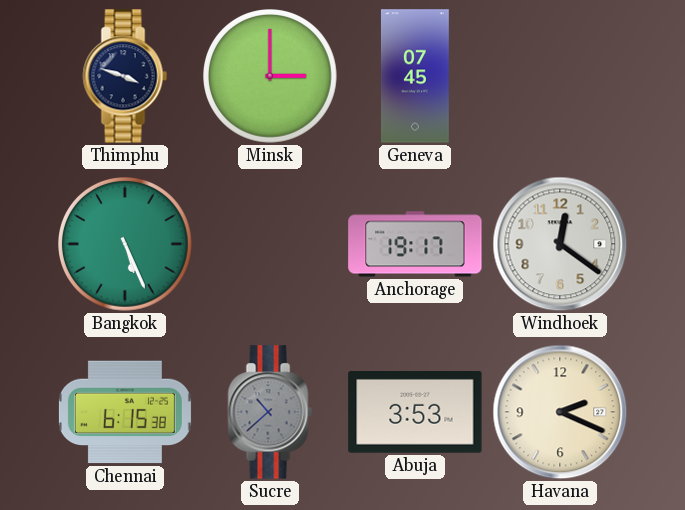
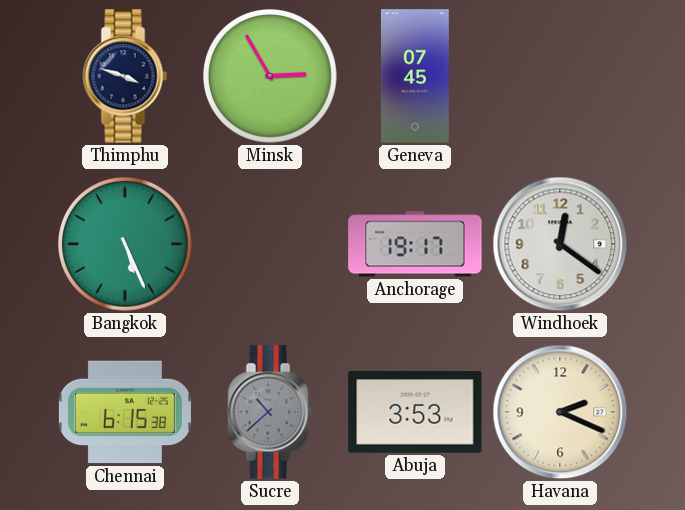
Minsk: 3:00 -> 2:55 (271, 77)
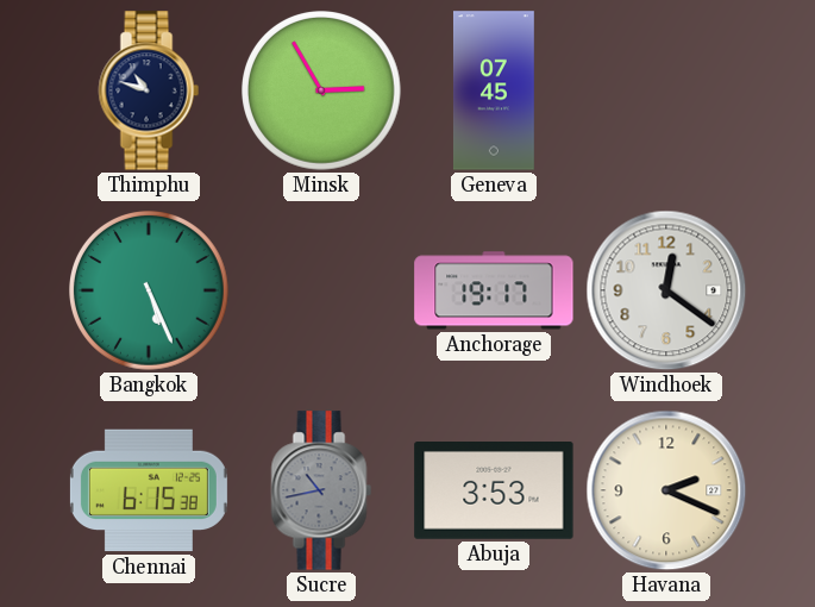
Thimphu: 3:48 -> 10:48 (149, 90)
Sucre: 10:38 -> 10:43 (321, 490)
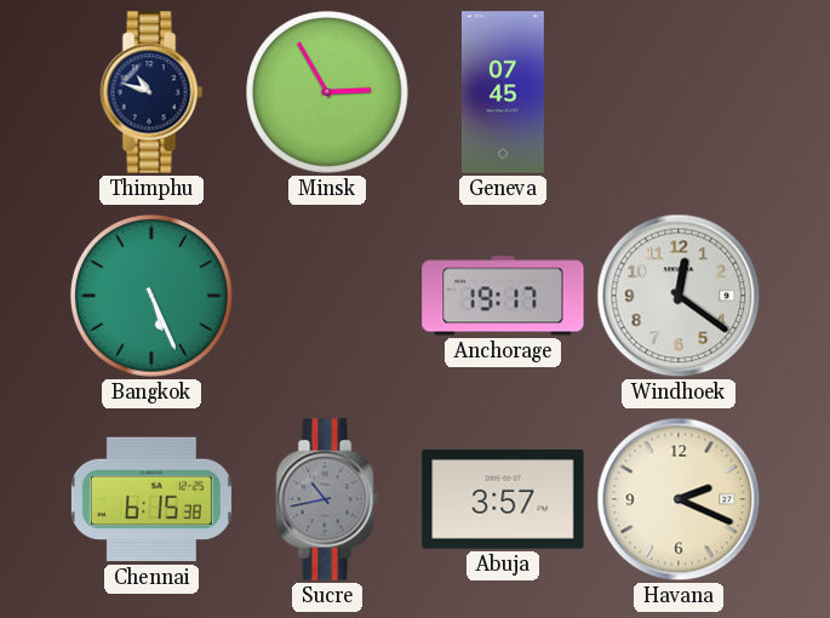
Abuja: 3:53 -> 3:57 (503, 500)
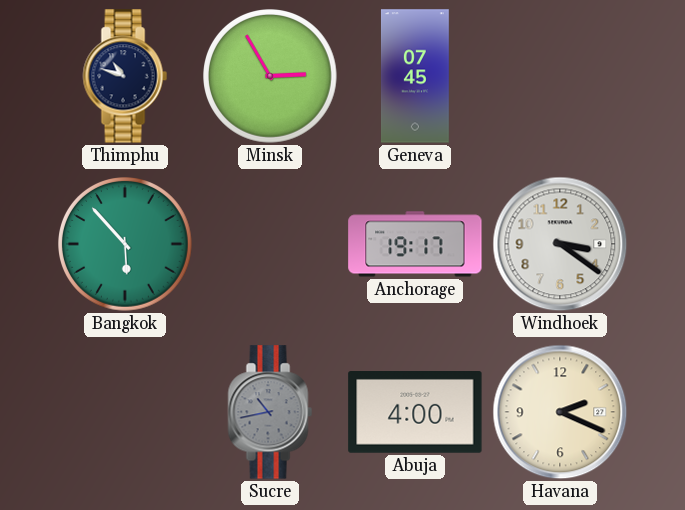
Bangkok: 5:26 -> 5:53 (126, 245)
Windhoek: 12:21 -> 3:21 (560, 244)
Chennai: 6:15 -> none (151, 499)
Abuja: 3:57 -> 4:00 (415, 413)
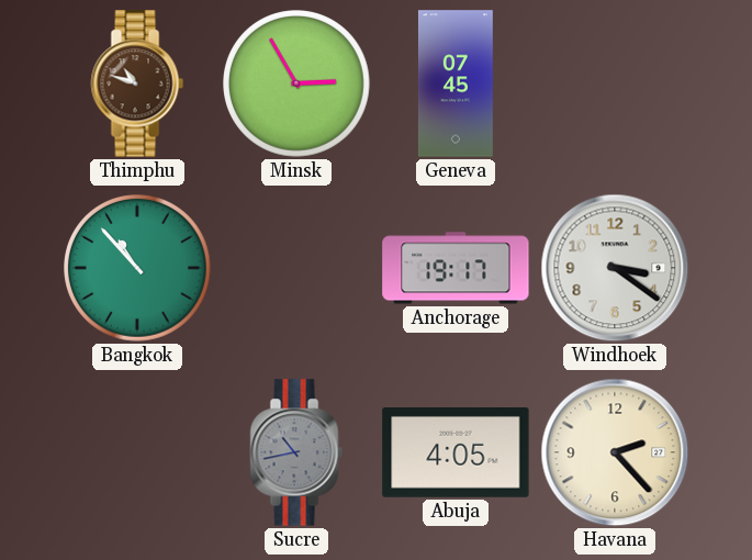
Thimphu dial: navy -> brown (137, 83)
Bangkok: 5:53 -> 10:53 (138, 269)
Abuja: 4:00 -> 4:05 (456, 453)
Havana: 2:19 -> 2:23 (615, 452)
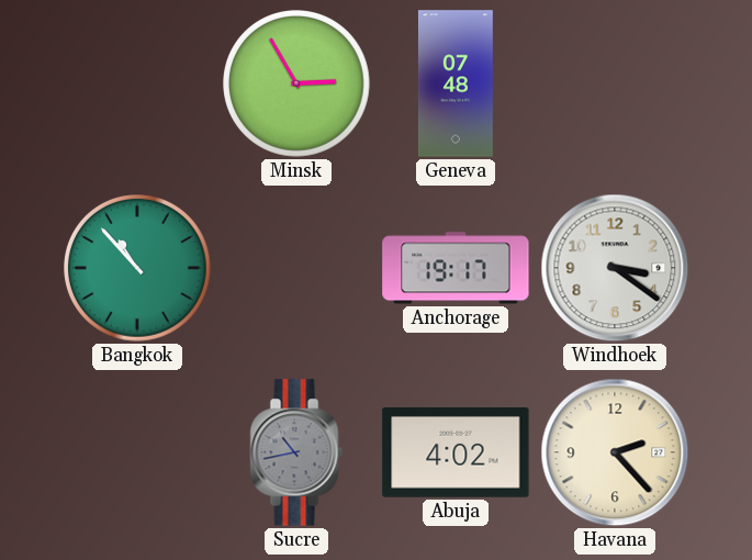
Thimphu: 10:48 -> none (137, 83)
Geneva: 07:45 -> 07:48 (456, 83)
Abuja: 4:05 -> 4:02 (456, 453)
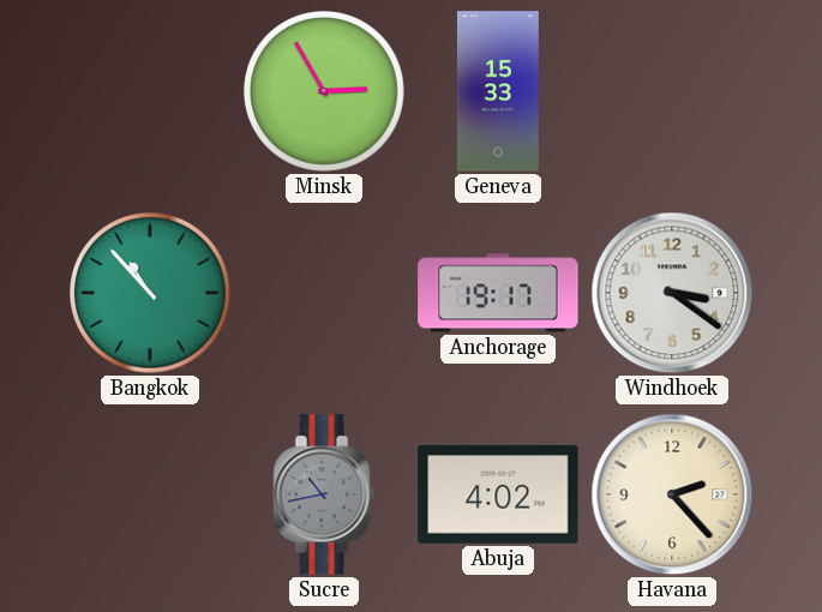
Geneva: 07:48 -> 15:33 (498, 91)
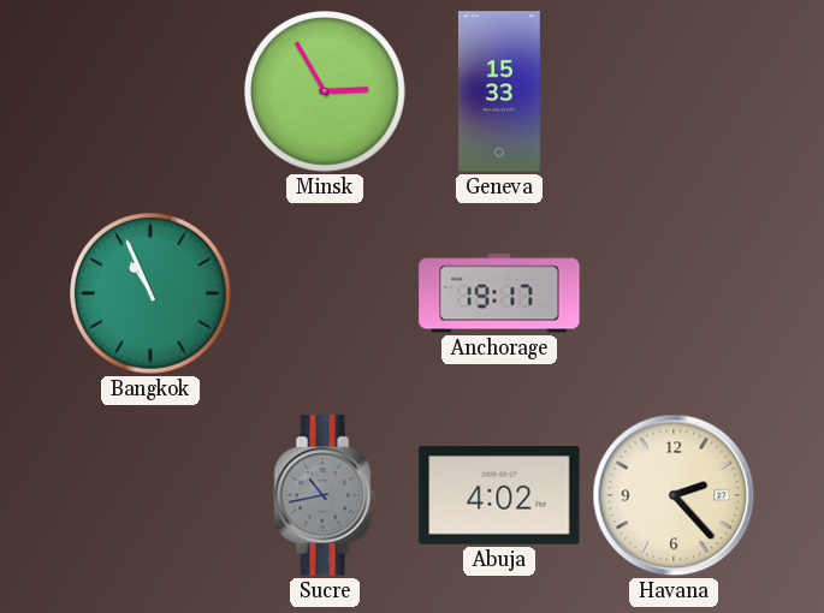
Bangkok: 10:53 -> 10:56 (152, 294)
Windhoek: 3:21 -> none (672, 293)
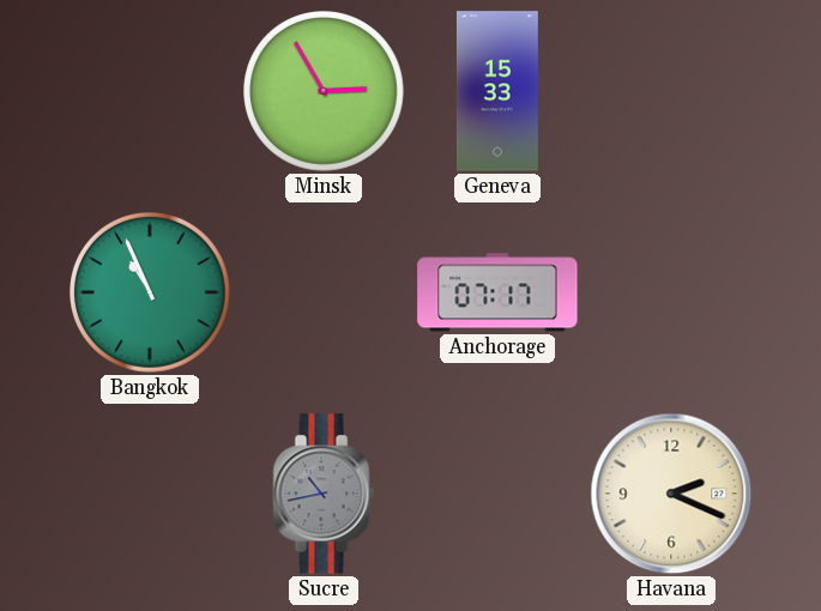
Anchorage: 19:17 -> 07:17 (497, 292)
Abuja: 4:02 -> none (499, 496)
Havana: 2:23 -> 2:19 (671, 494)
